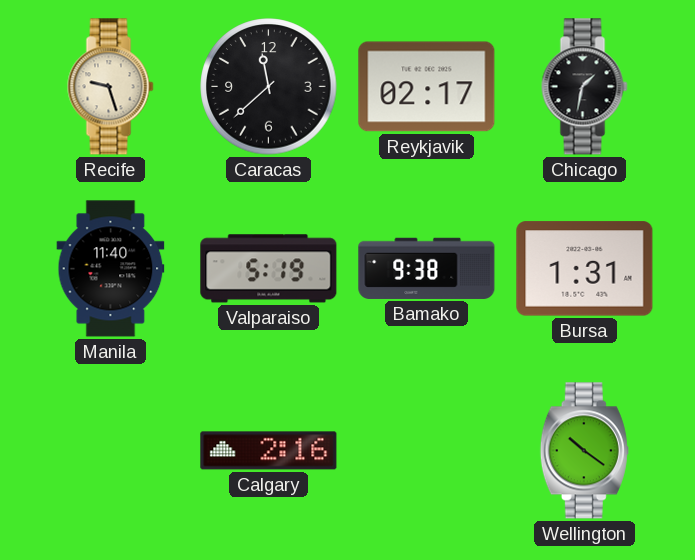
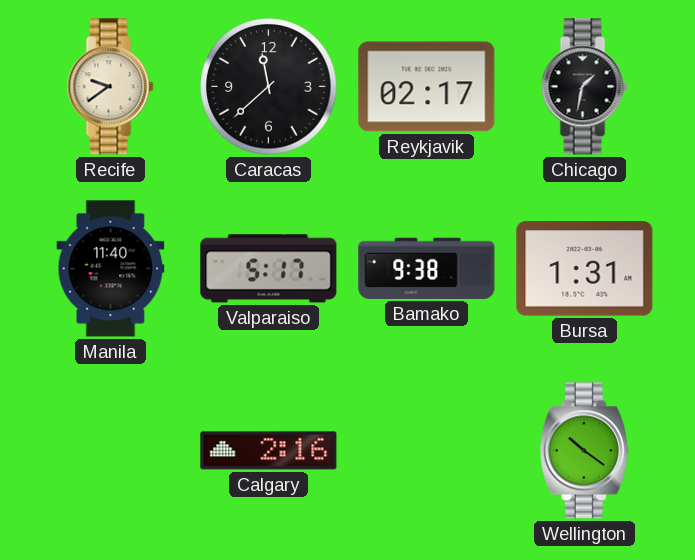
Recife: 9:27 -> 9:39 (111, 87)
Valparaiso: 5:19 -> 5:17 (269, 269)
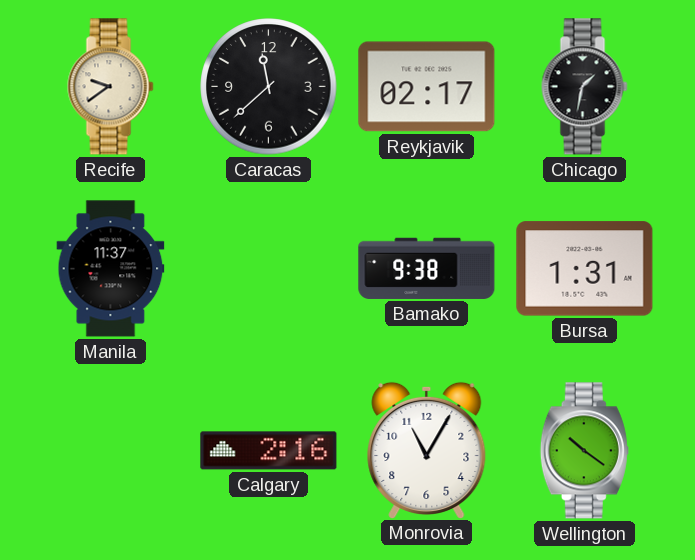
Manila: 11:40 -> 11:37 (111, 269)
Valparaiso: 5:17 -> none (269, 269)
Monrovia: none -> 11:05 (427, 450)
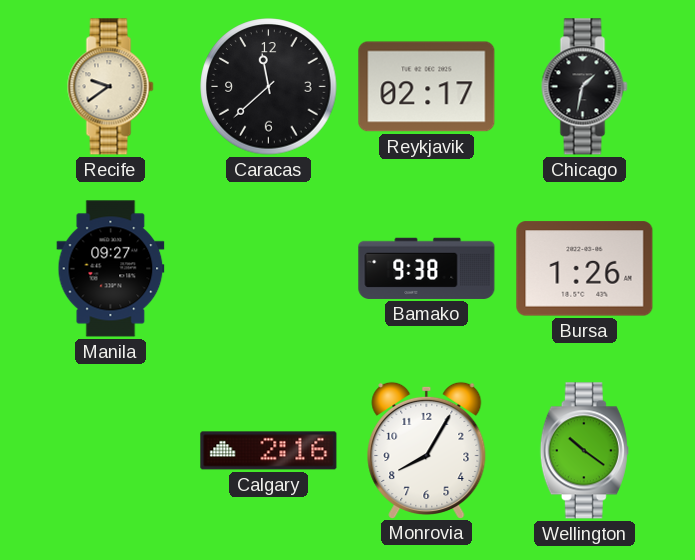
Manila: 11:37 -> 09:27 (111, 269)
Bursa: 1:31 -> 1:26 (585, 269)
Monrovia: 11:05 -> 8:05 (427, 450)
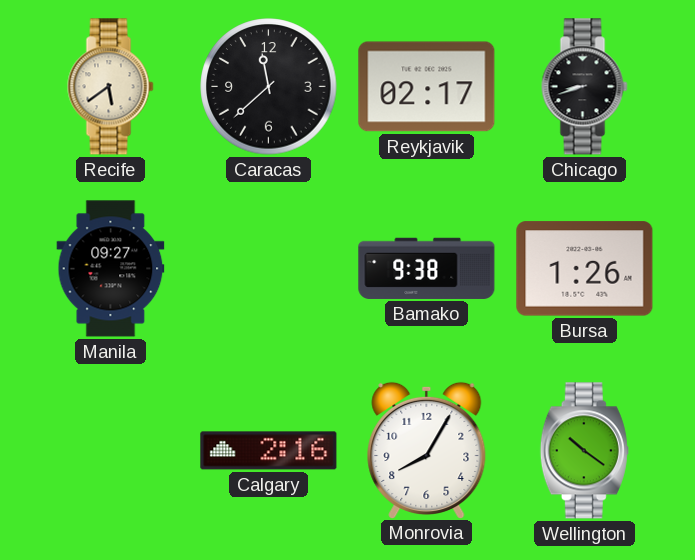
Recife: 9:39 -> 5:39 (111, 87)
Chicago: 1:32 -> 8:42 (585, 87)
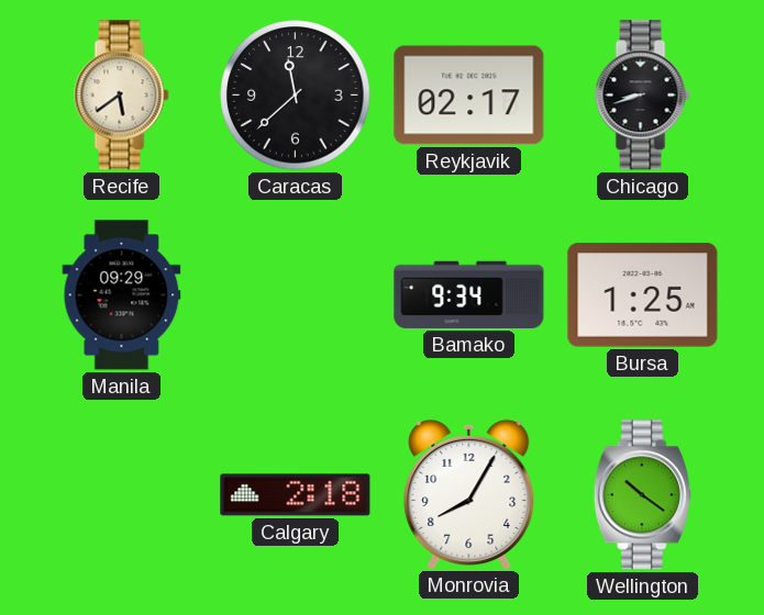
Manila: 09:27 -> 09:29 (122, 295)
Bamako: 9:38 -> 9:34 (469, 294)
Bursa: 1:26 -> 1:25 (643, 295)
Calgary: 2:16 -> 2:18 (296, 495)
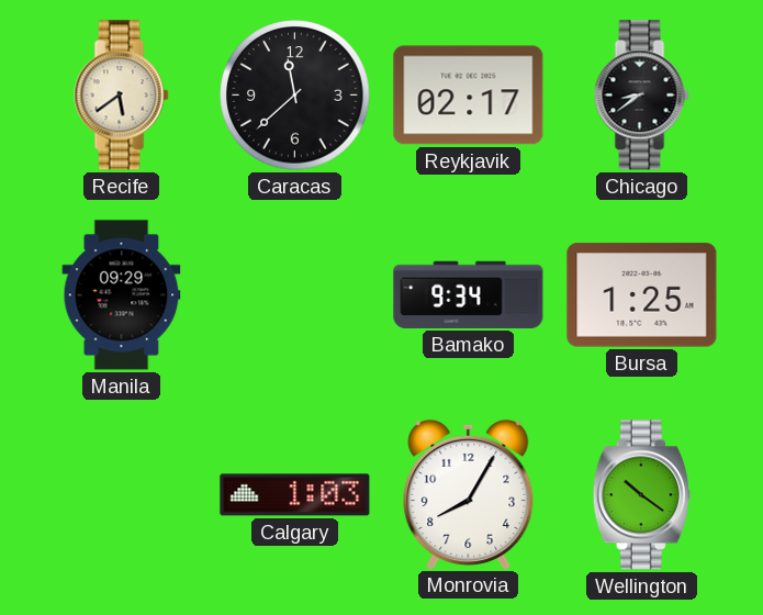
Chicago: 8:42 -> 8:39 (642, 96)
Calgary: 2:18 -> 1:03 (295, 495)
